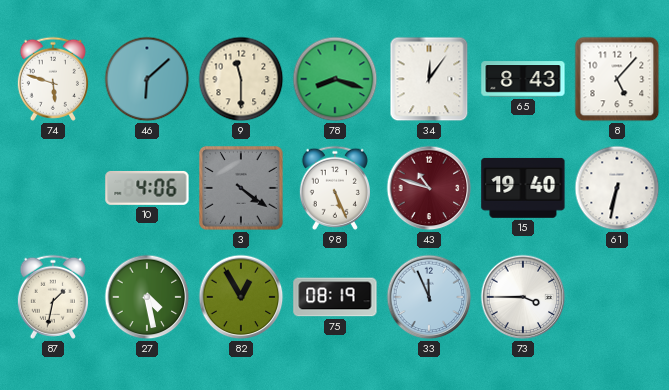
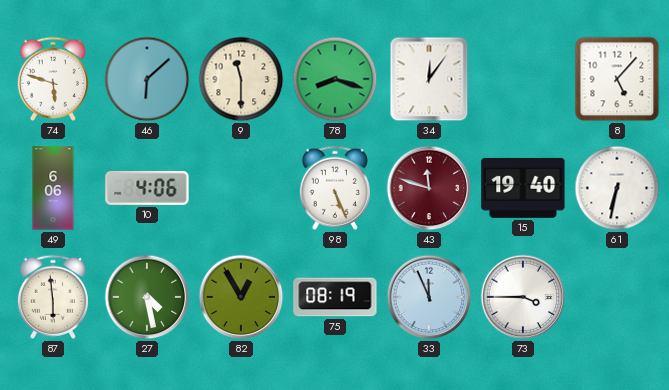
65: 8:43 -> none (523, 79)
49: none -> 6:06 (53, 188)
3: 4:21 -> none (242, 189)
43: 10:48 -> 11:48 (429, 188)
87: 1:32 -> 5:59 (53, 297)
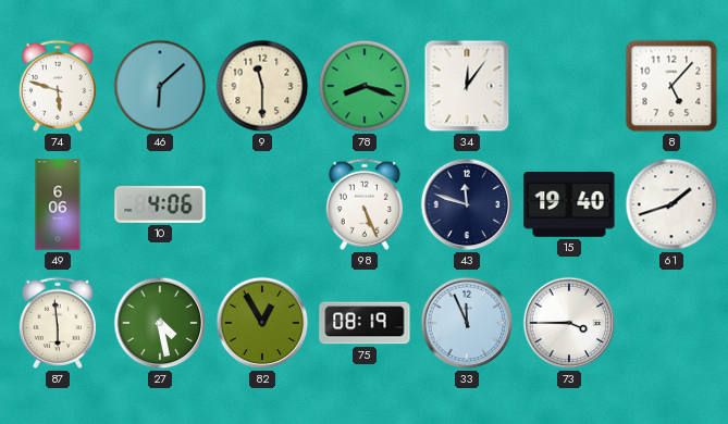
43 dial: burgundy -> navy (467, 204)
61: 6:32 -> 1:42 (671, 204)
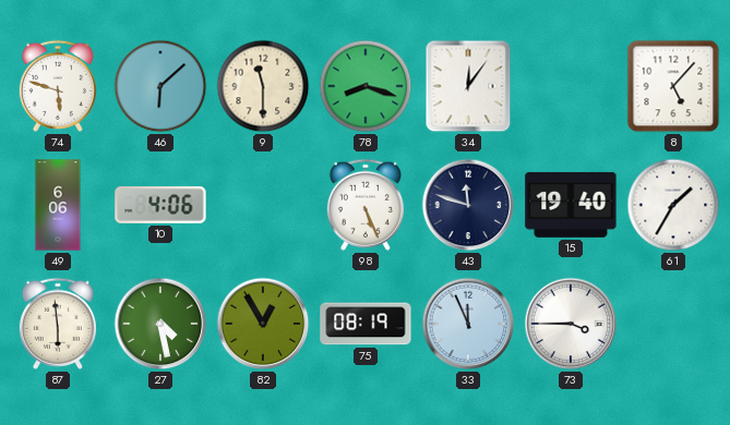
61: 1:42 -> 1:35 (673, 205)
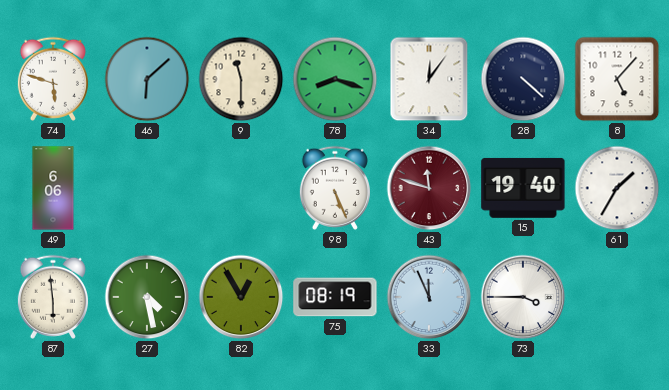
28: none -> 4:22 (523, 79)
10: 4:06 -> none (160, 205)
43 dial: navy -> burgundy (429, 188)
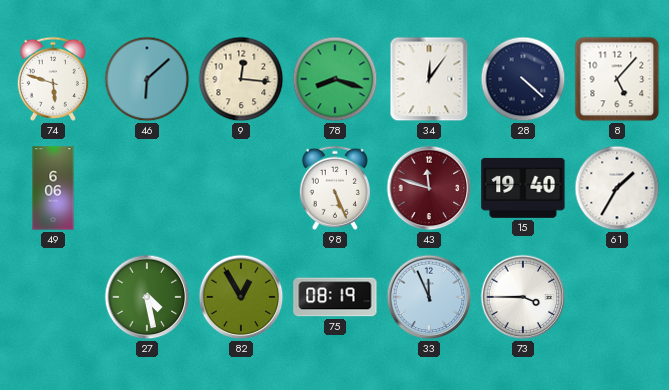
9: 11:30 -> 12:16 (241, 79)
87: 5:59 -> none (53, 297)
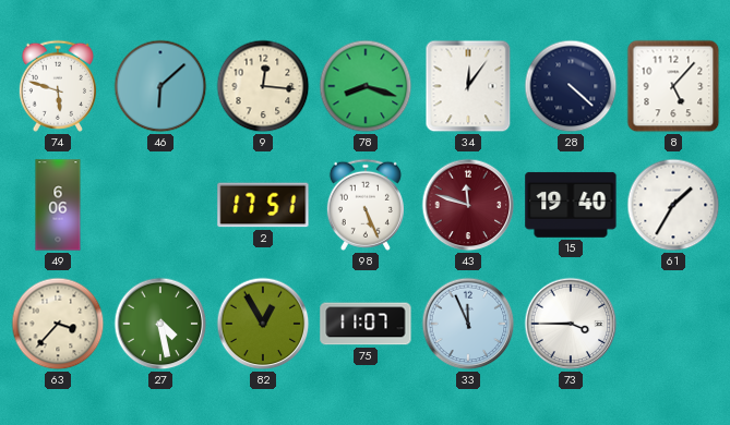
2: none -> 17:51 (263, 205)
63: none -> 3:37 (58, 324)
75: 08:19 -> 11:07 (366, 324)
